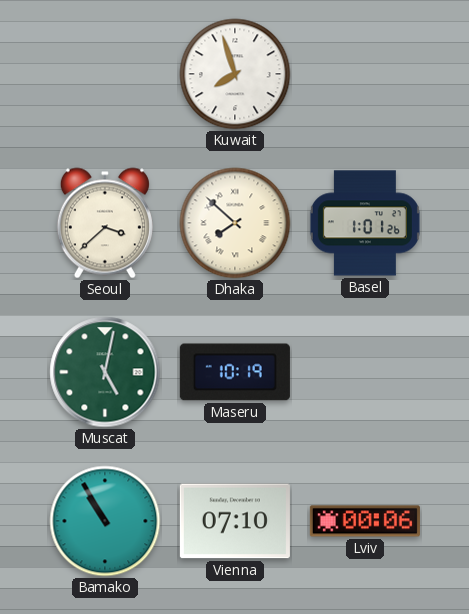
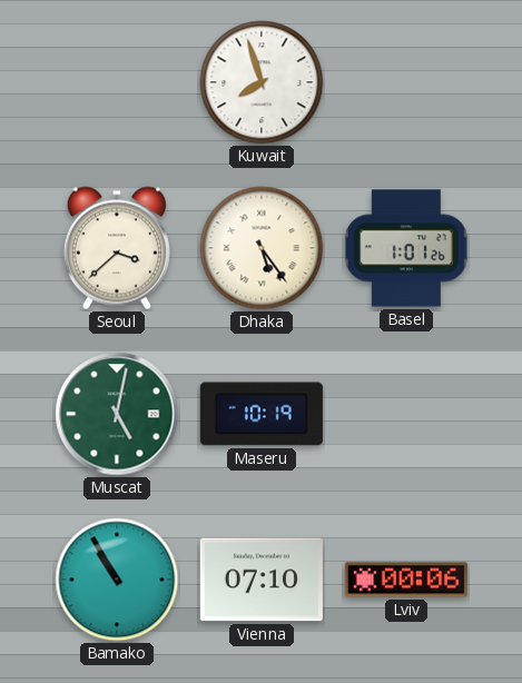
Dhaka: 7:52 -> 5:24 (262, 248)
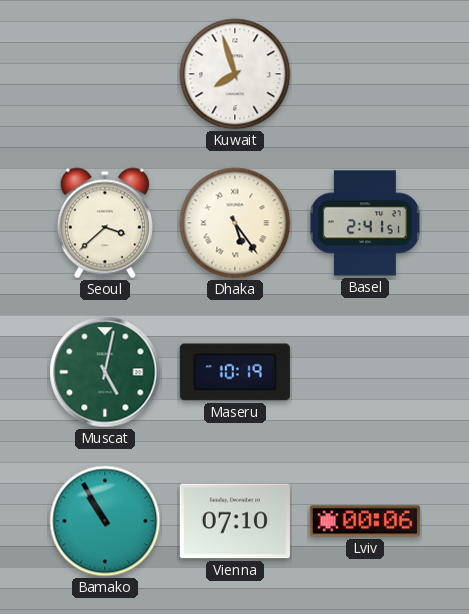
Basel: 1:01 -> 2:41 (365, 223)
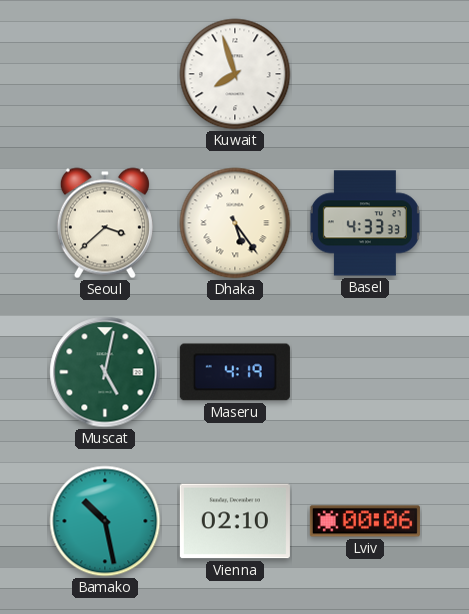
Basel: 2:41 -> 4:33 (365, 223)
Maseru: 10:19 -> 4:19 (235, 372)
Bamako: 10:55 -> 10:28 (105, 521)
Vienna: 07:10 -> 02:10 (235, 521)
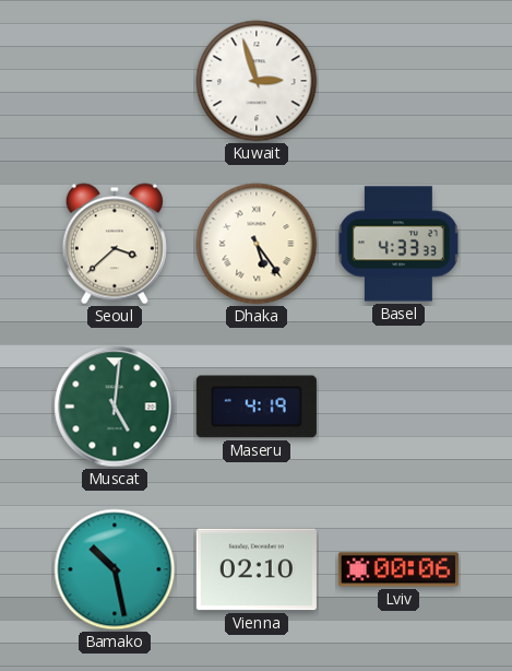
Kuwait: 7:57 -> 2:57 (257, 81)
Muscat: 5:02 -> 5:01 (115, 407)
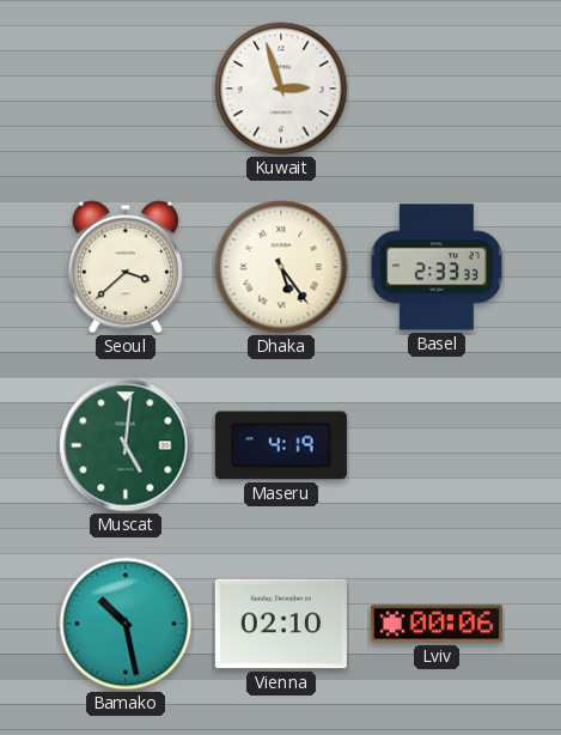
Basel: 4:33 -> 2:33 (437, 267)
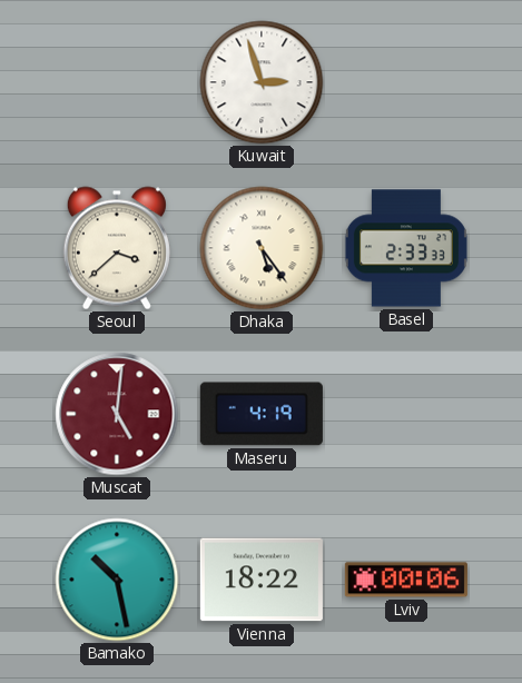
Muscat dial: green -> burgundy (117, 414)
Vienna: 02:10 -> 18:22 (262, 580)
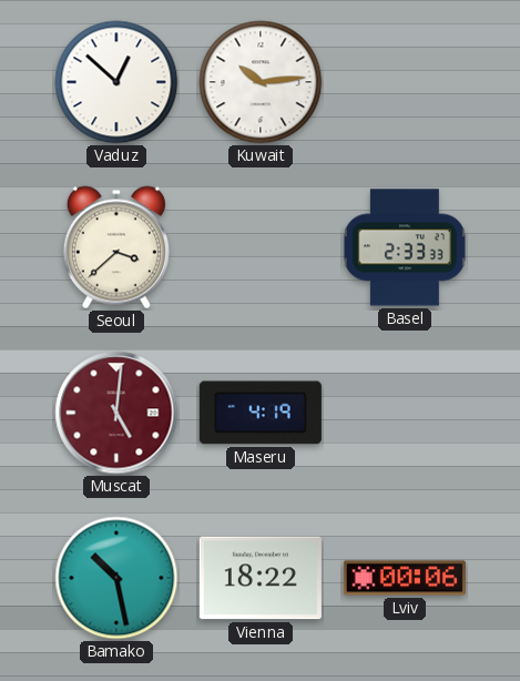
Vaduz: none -> 12:52 (116, 82)
Kuwait: 2:57 -> 10:14 (261, 82)
Dhaka: 5:24 -> none (262, 248)
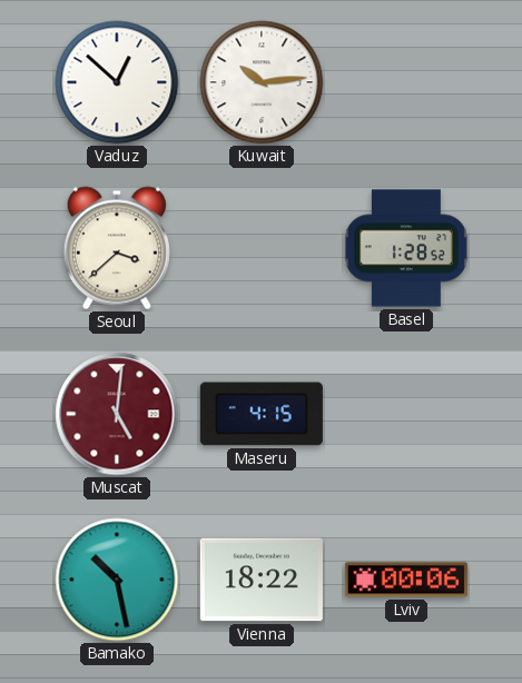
Basel: 2:33 -> 1:28 (406, 248)
Maseru: 4:19 -> 4:15 (262, 414)
